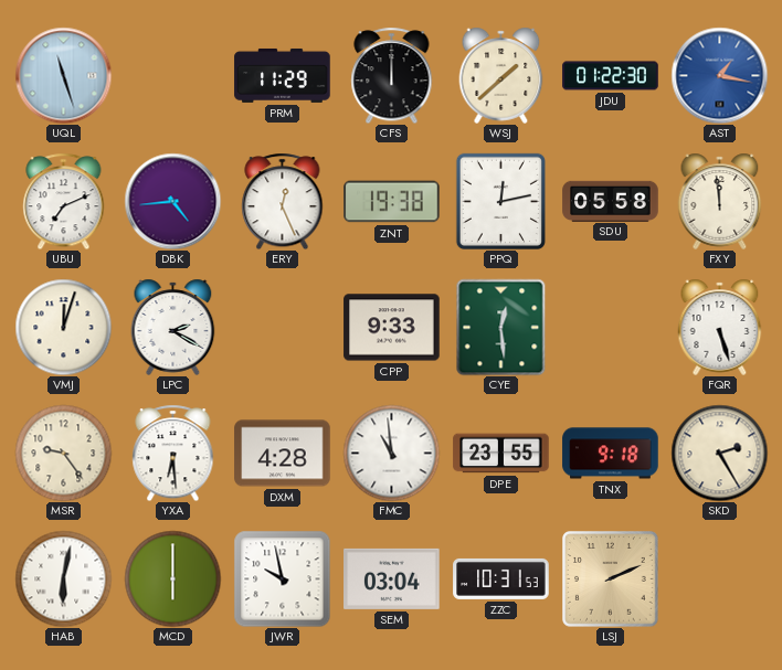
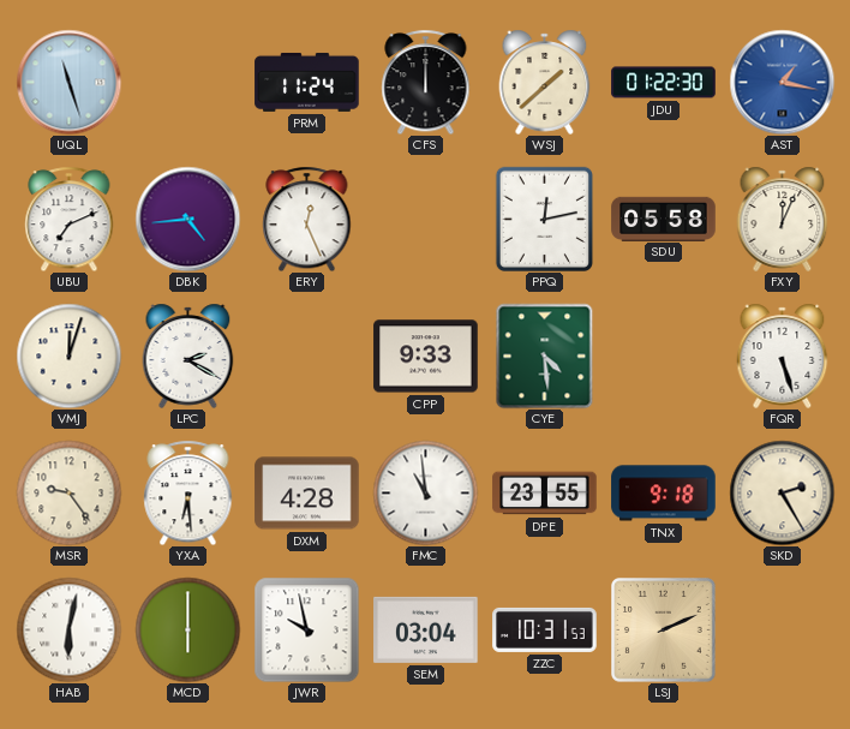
PRM: 11:29 -> 11:24 (307, 82)
ZNT: 19:38 -> none (392, 202)
FXY: 11:59 -> 12:04 (783, 219)
CYE: 12:29 -> 4:29 (545, 355)
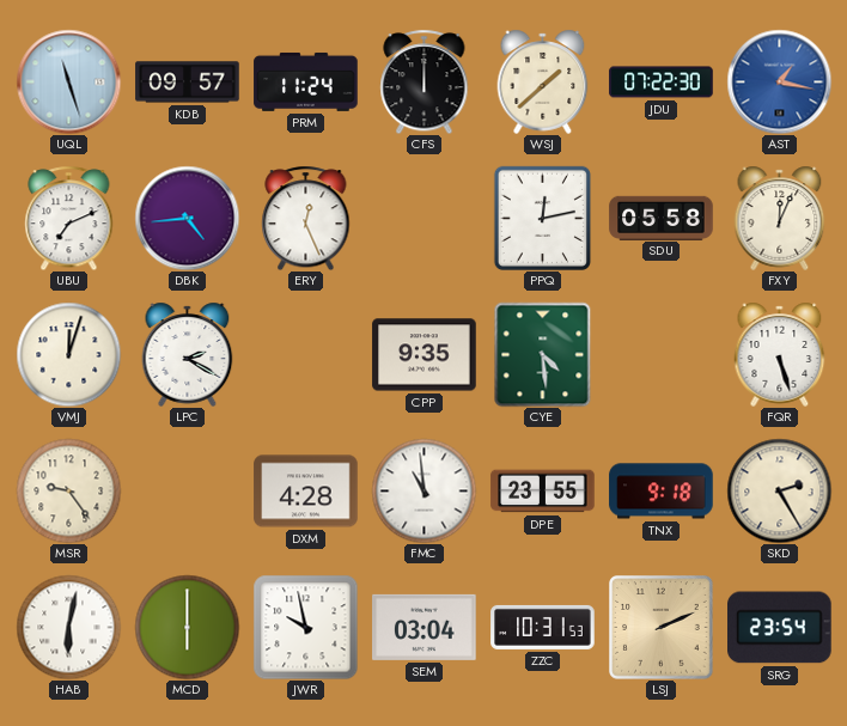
KDB: none -> 09:57 (188, 83)
JDU: 01:22 -> 07:22 (662, 83)
CPP: 9:33 -> 9:35 (425, 355)
YXA: 6:29 -> none (188, 492)
SRG: none -> 23:54 (780, 628)
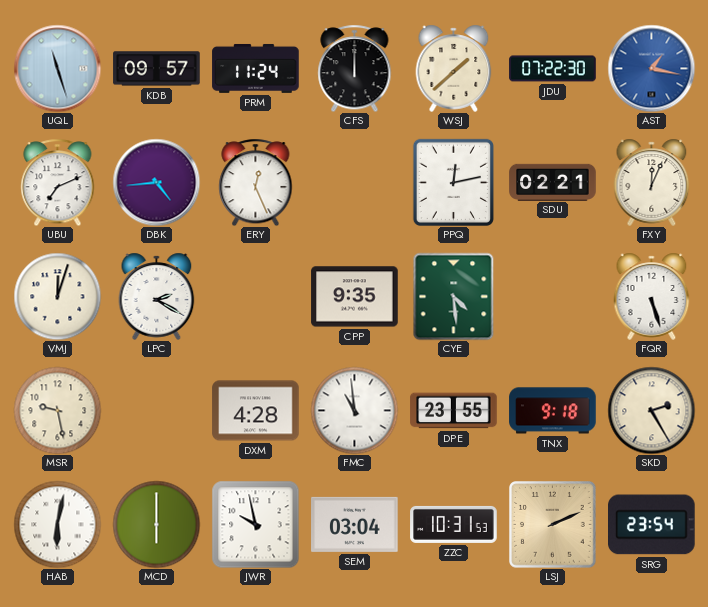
SDU: 05:58 -> 02:21 (553, 182)
MSR: 9:24 -> 9:28 (57, 410)
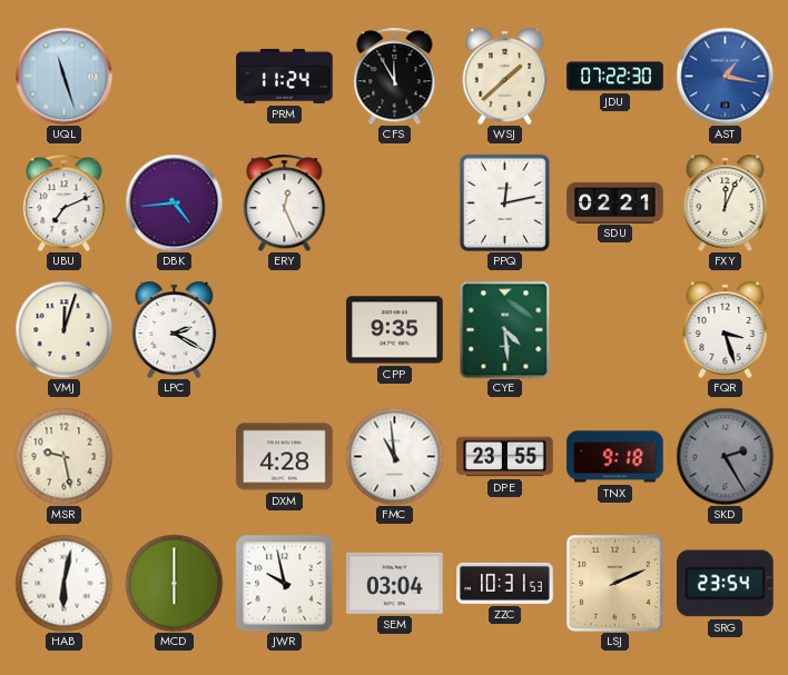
KDB: 09:57 -> none (157, 69)
CFS: 12:00 -> 11:55 (395, 76)
FQR: 5:27 -> 3:27 (726, 329)
SKD dial: cream -> grey (725, 456)
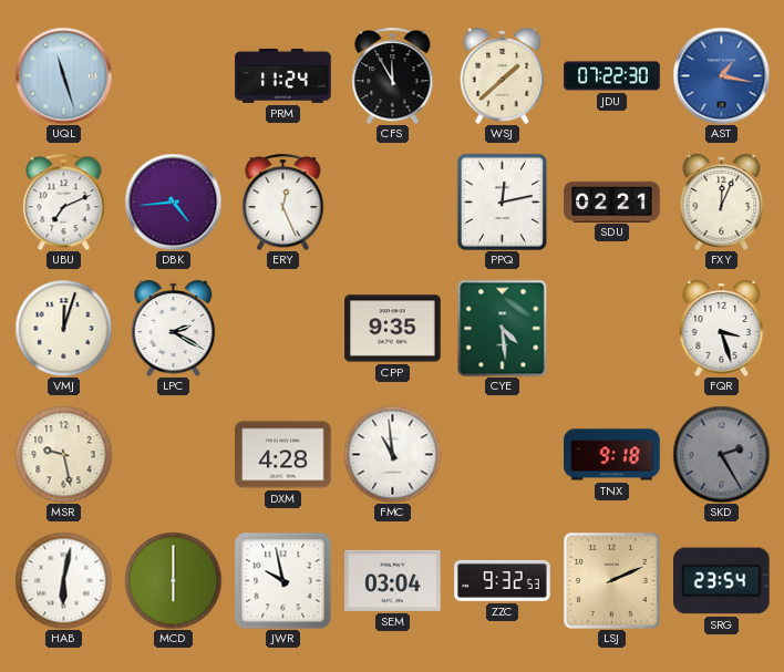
DPE: 23:55 -> none (505, 457)
ZZC: 10:31 -> 9:32 (503, 580)
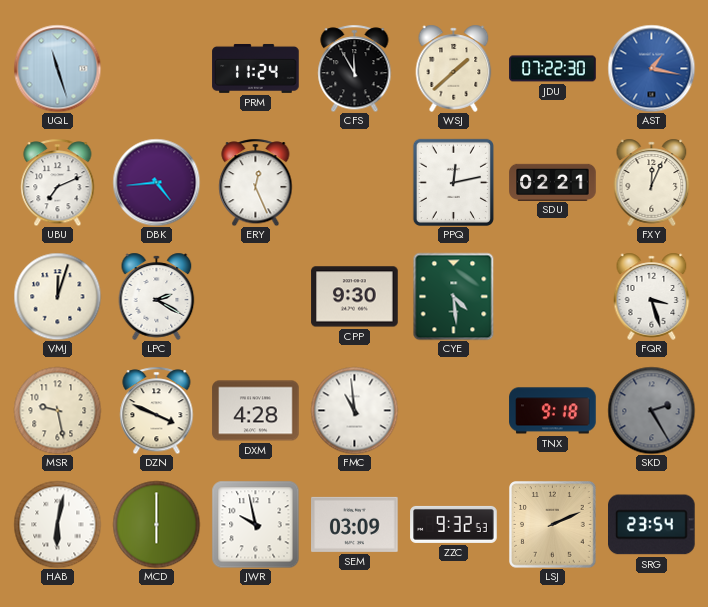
CPP: 9:35 -> 9:30 (355, 297)
DZN: none -> 3:49 (157, 410)
SEM: 03:04 -> 03:09 (355, 524)
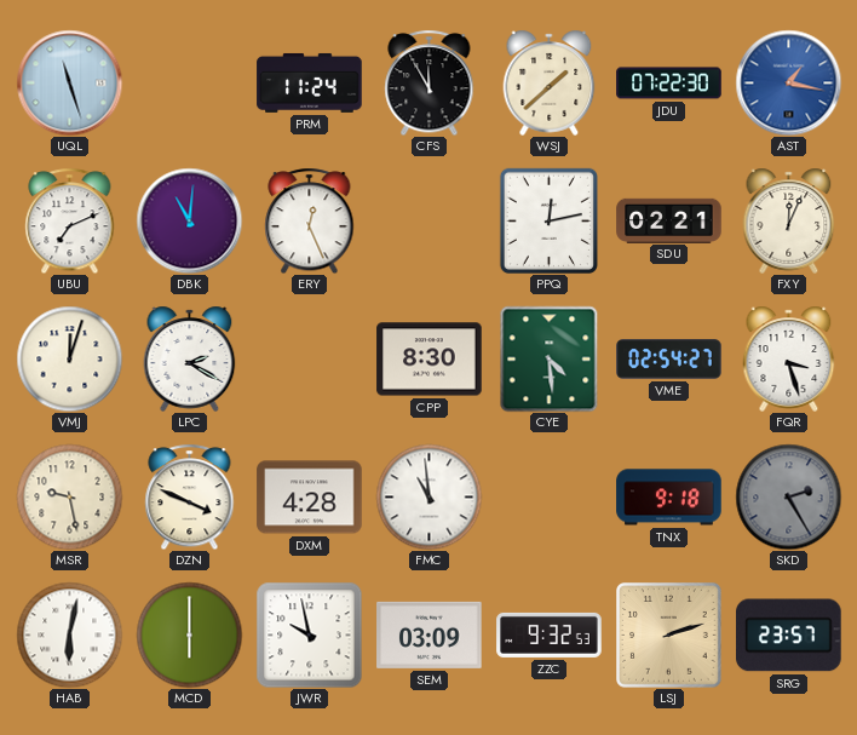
DBK: 4:44 -> 11:01 (189, 220)
CPP: 9:30 -> 8:30 (430, 360)
VME: none -> 02:54 (669, 360)
LSJ: 2:11 -> 2:12 (669, 636)
SRG: 23:54 -> 23:57 (789, 636)
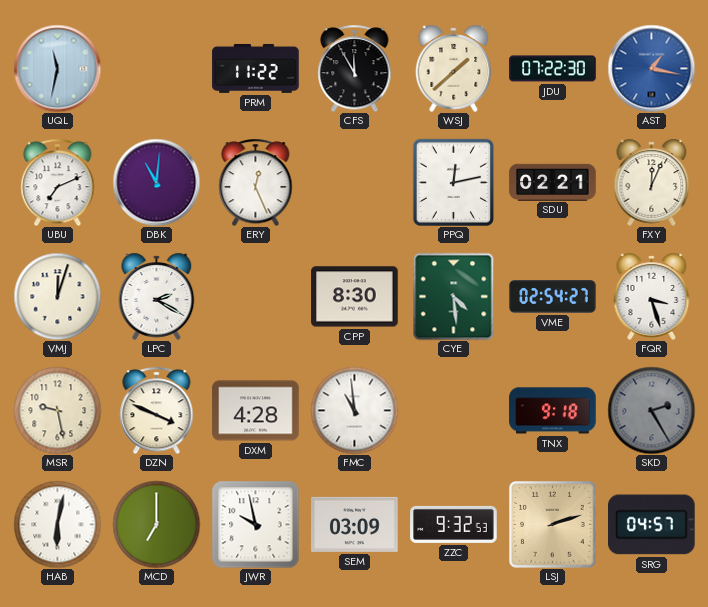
UQL: 11:27 -> 11:32 (57, 68)
PRM: 11:24 -> 11:22 (256, 68)
MCD: 6:00 -> 7:00 (156, 524)
SRG: 23:57 -> 04:57 (652, 525)
